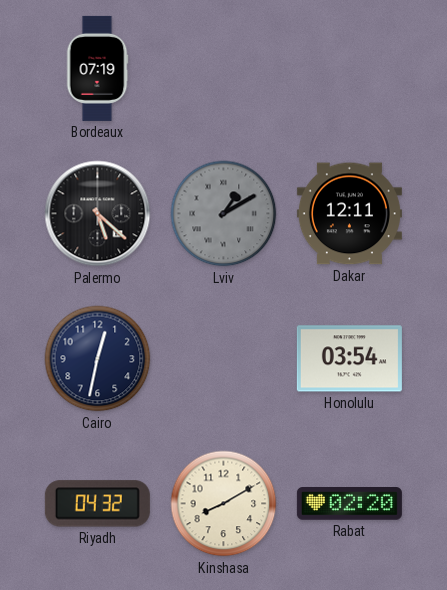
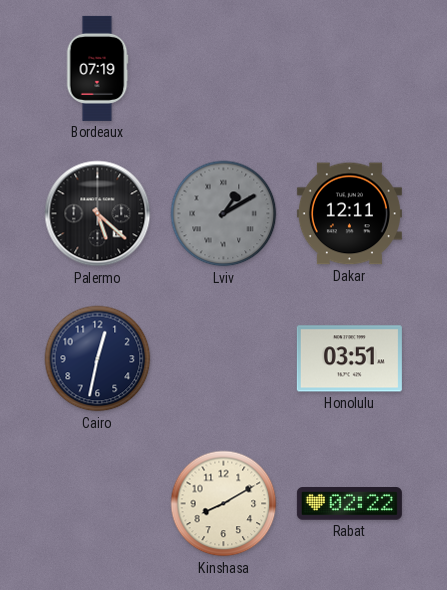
Honolulu: 03:54 -> 03:51 (349, 359)
Riyadh: 04:32 -> none (97, 504)
Rabat: 02:20 -> 02:22 (349, 504)
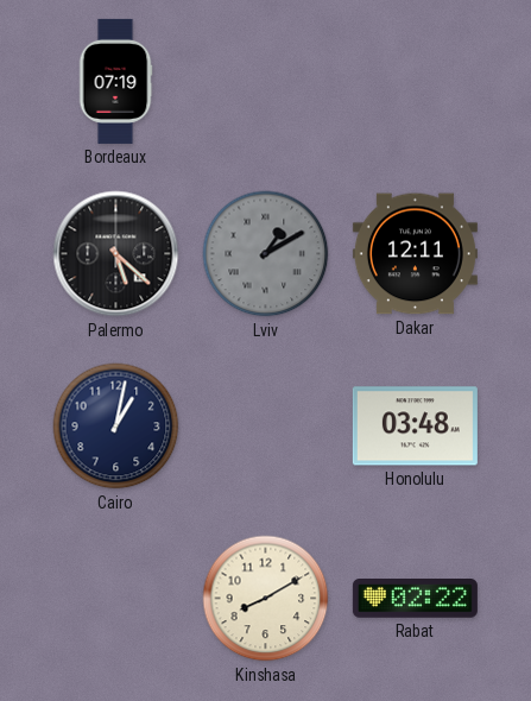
Cairo: 12:32 -> 1:02 (116, 427)
Honolulu: 03:51 -> 03:48 (415, 427)
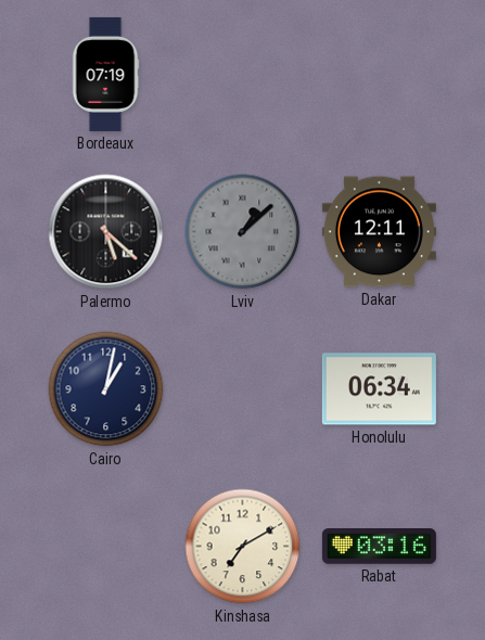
Lviv: 1:10 -> 1:08 (243, 232)
Honolulu: 03:48 -> 06:34 (379, 389)
Kinshasa: 8:10 -> 7:10 (243, 547)
Rabat: 02:22 -> 03:16 (379, 547)
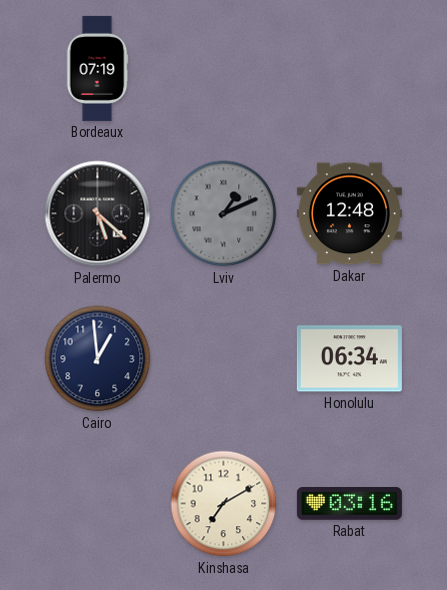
Lviv: 1:08 -> 1:11 (224, 214)
Dakar: 12:11 -> 12:48 (349, 214)
Cairo: 1:02 -> 12:59 (98, 359)
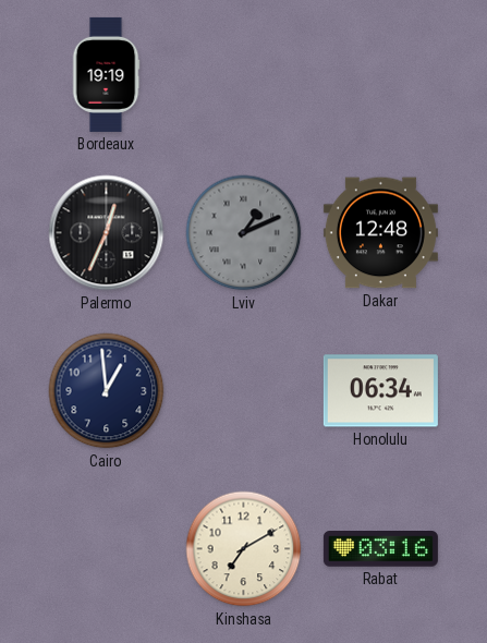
Bordeaux: 07:19 -> 19:19 (106, 74)
Palermo: 5:22 -> 12:34 (107, 233)
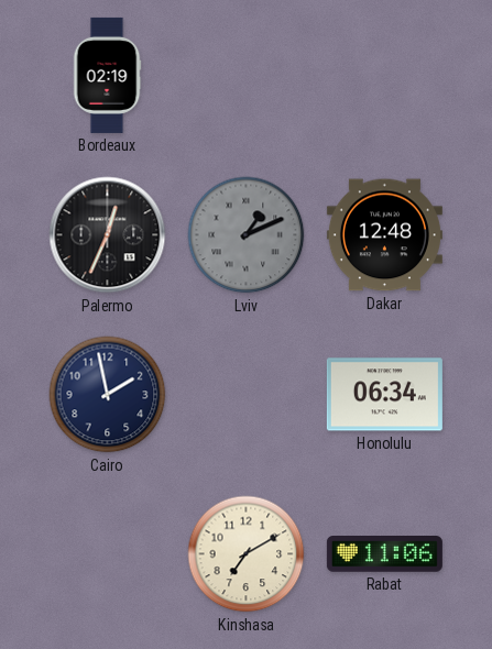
Bordeaux: 19:19 -> 02:19 (107, 75)
Cairo: 12:59 -> 1:58 (108, 395)
Rabat: 03:16 -> 11:06 (384, 554)
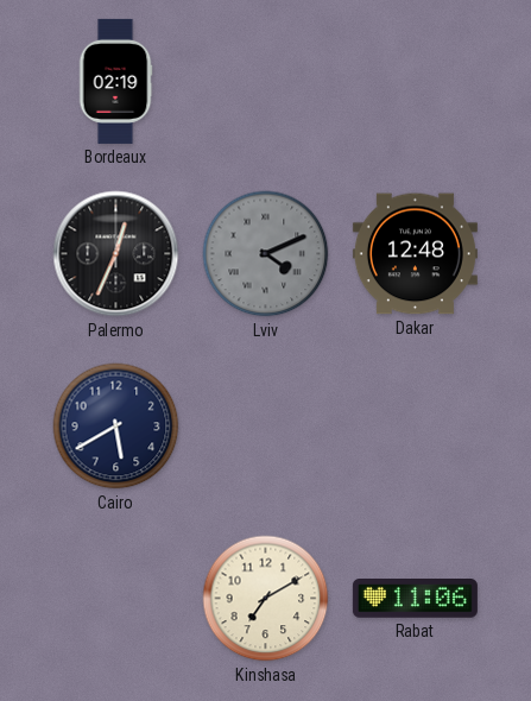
Lviv: 1:11 -> 4:11 (266, 254)
Cairo: 1:58 -> 5:40 (116, 427)
Honolulu: 06:34 -> none (384, 395)
